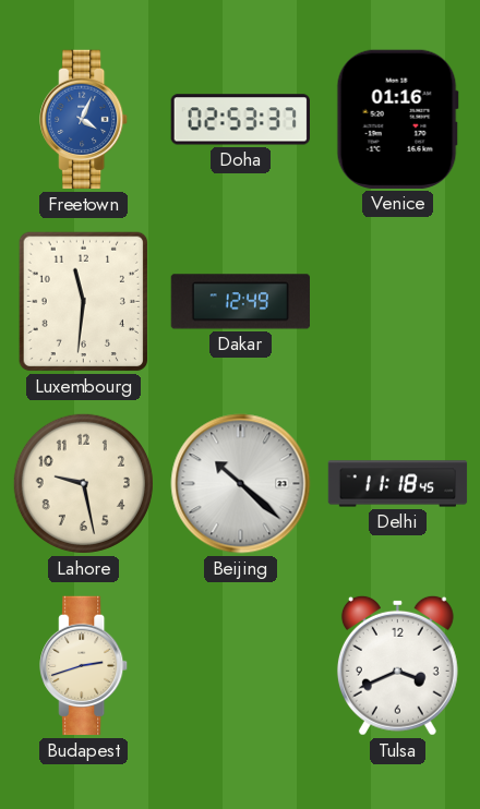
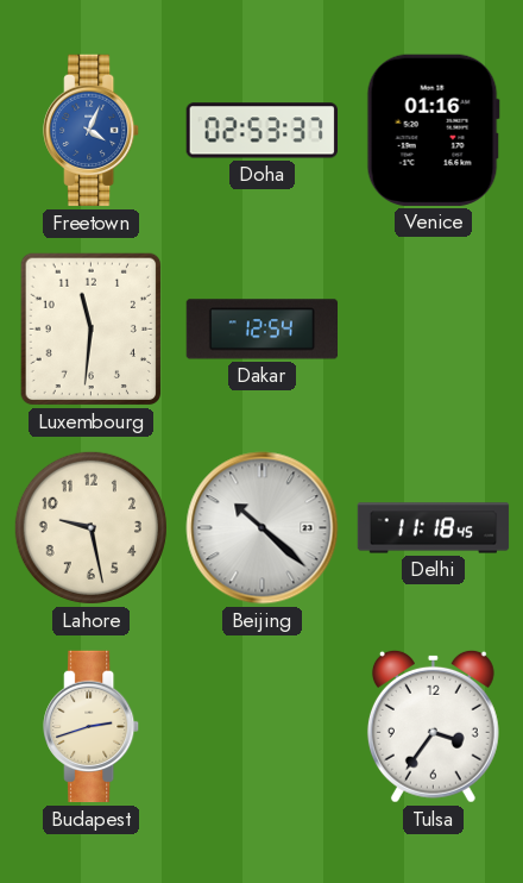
Dakar: 12:49 -> 12:54 (263, 330)
Tulsa: 3:41 -> 3:36 (433, 726)
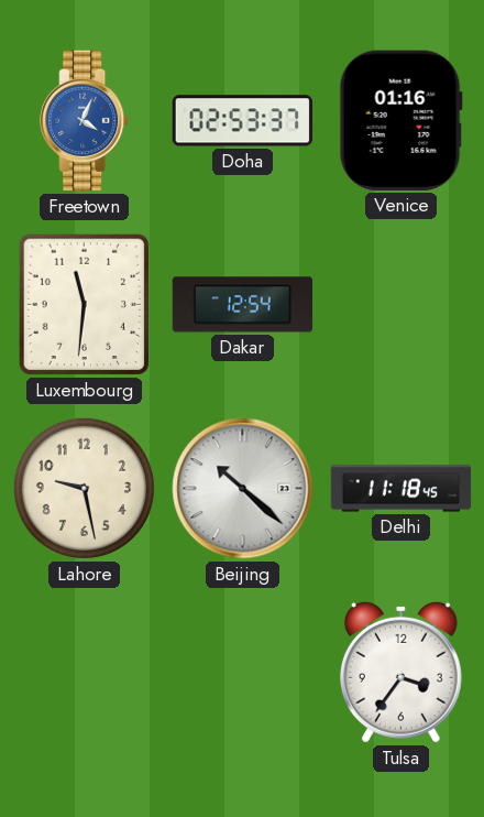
Budapest: 2:42 -> none (92, 727)
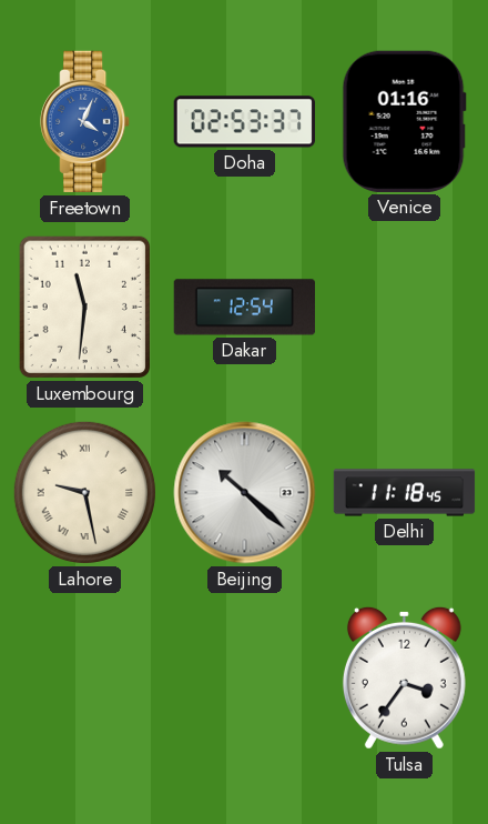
Lahore numerals: Arabic -> Roman (84, 492)
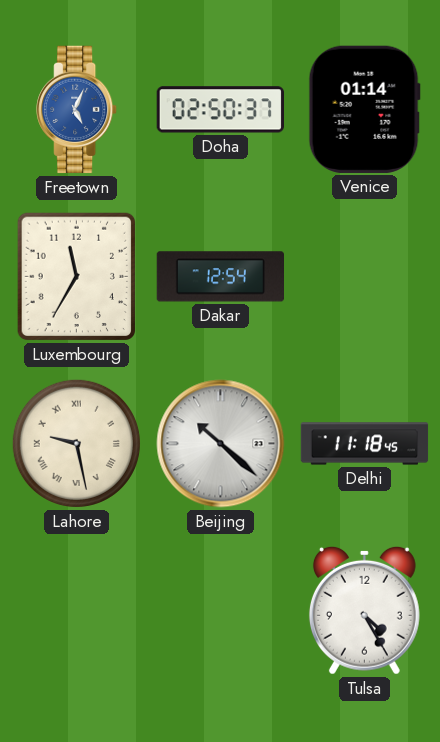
Freetown: 4:04 -> 5:04 (77, 110)
Doha: 02:53 -> 02:50 (220, 110)
Venice: 01:16 -> 01:14 (364, 109)
Luxembourg: 11:31 -> 11:35 (76, 277)
Tulsa: 3:36 -> 4:25 (364, 610)
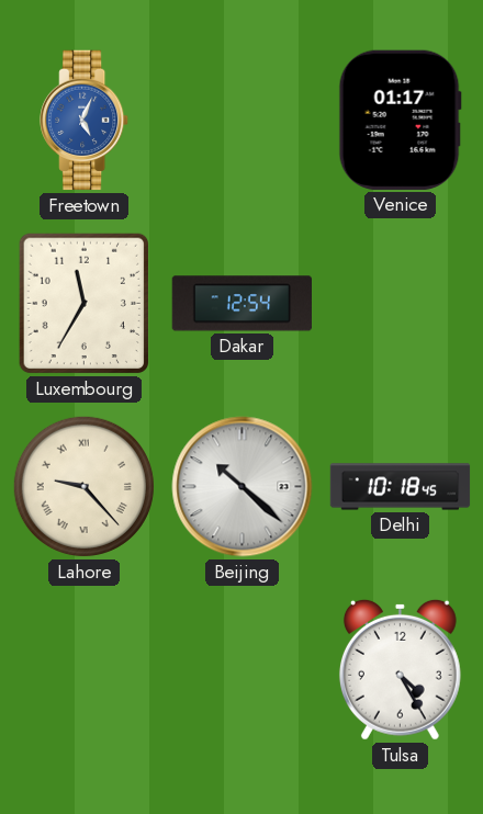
Doha: 02:50 -> none (220, 110)
Venice: 01:14 -> 01:17 (400, 120)
Lahore: 9:28 -> 9:23 (83, 486)
Delhi: 11:18 -> 10:18 (401, 487)
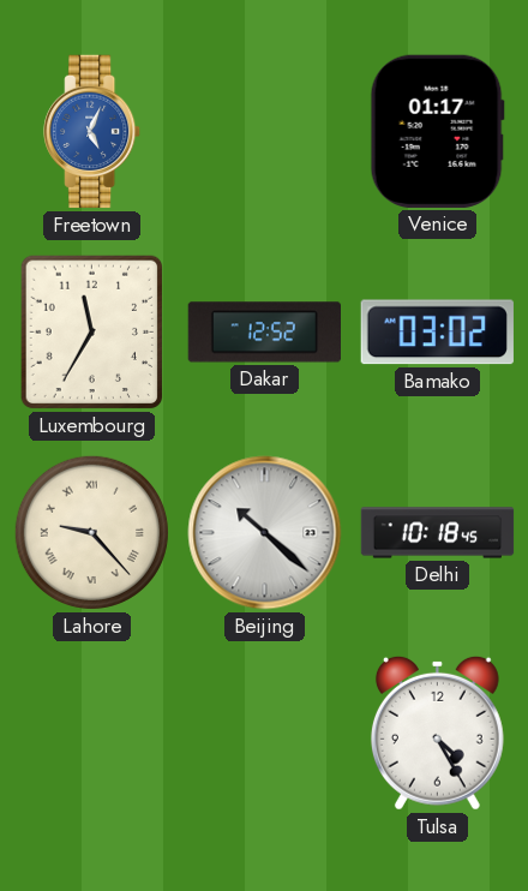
Dakar: 12:54 -> 12:52 (265, 333)
Bamako: none -> 03:02 (437, 333)
